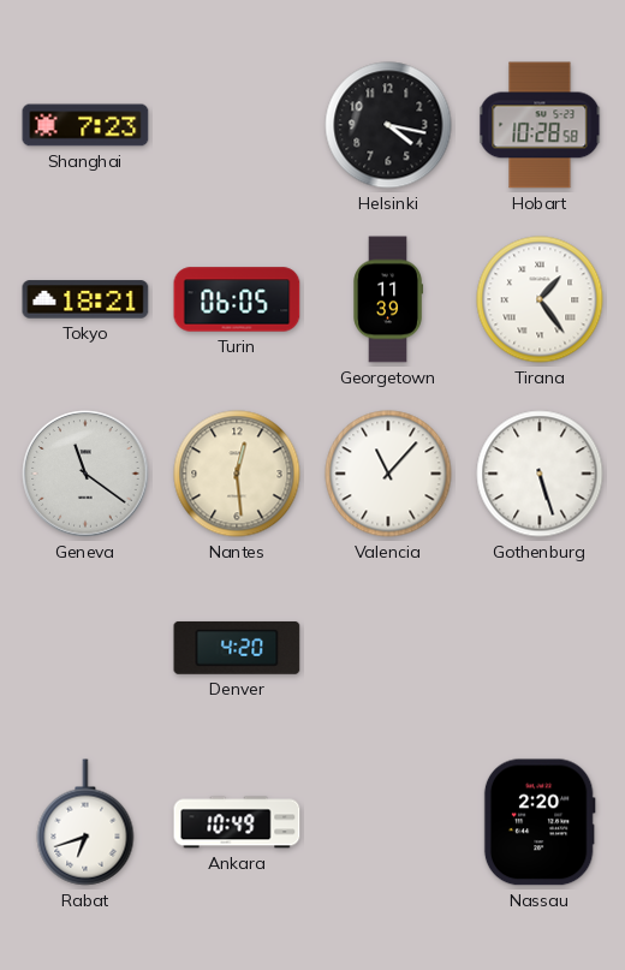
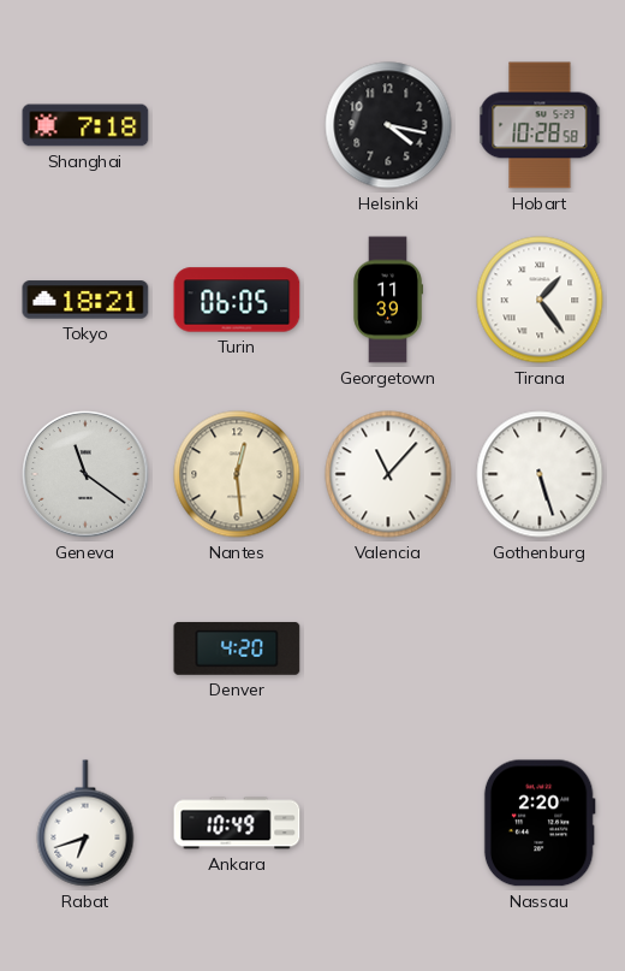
Shanghai: 7:23 -> 7:18 (85, 125)
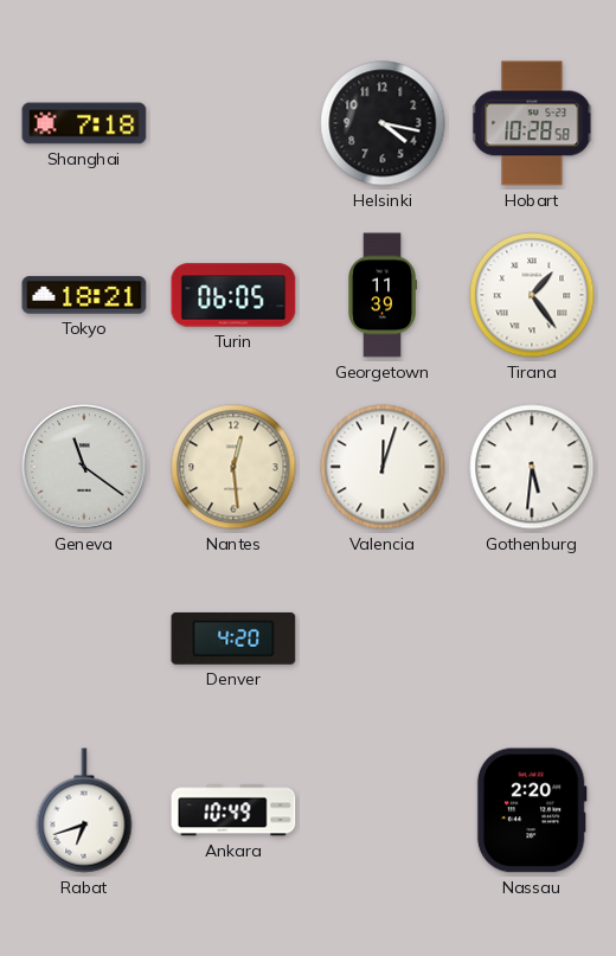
Valencia: 11:07 -> 12:03 (383, 467)
Gothenburg: 5:27 -> 5:31 (532, 467)
